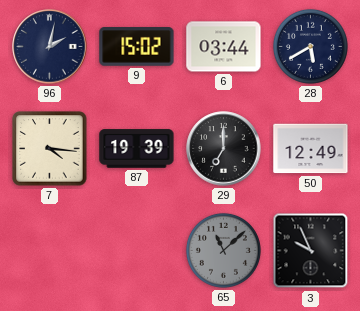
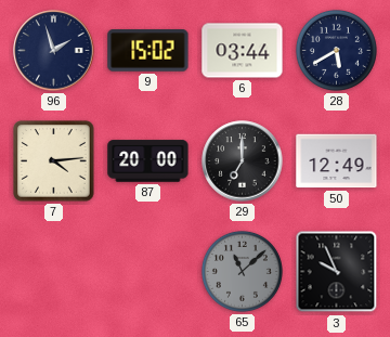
96: 2:02 -> 1:57 (54, 51)
7: 4:16 -> 4:14 (54, 161)
87: 19:39 -> 20:00 (148, 161)
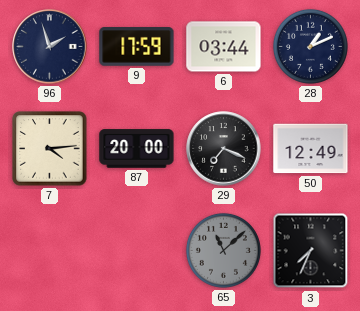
9: 15:02 -> 17:59 (137, 47)
28: 5:40 -> 1:11 (310, 46)
29: 7:00 -> 7:19 (224, 149)
3: 9:56 -> 7:34 (311, 251)
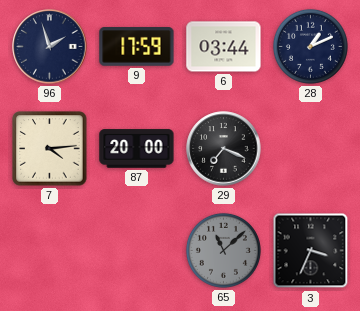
50: 12:49 -> none (311, 149)
3: 7:34 -> 3:34 (311, 251)
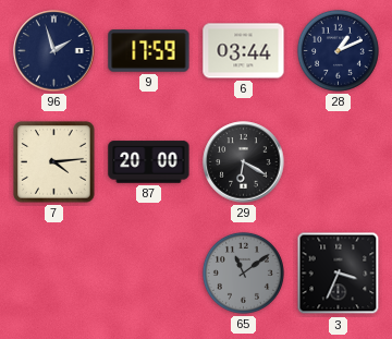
29: 7:19 -> 6:20 (244, 162)
65: 11:08 -> 11:09 (243, 273)
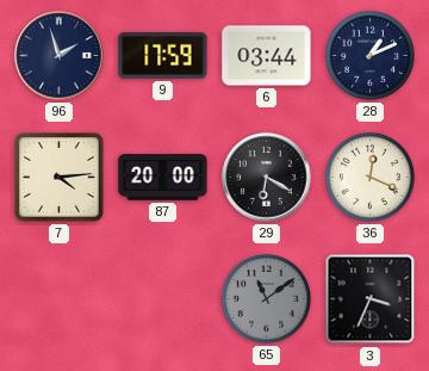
36: none -> 12:19 (369, 177)
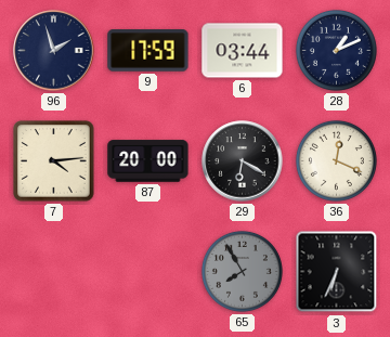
65: 11:09 -> 7:55 (242, 271)
3: 3:34 -> 6:34 (337, 272)
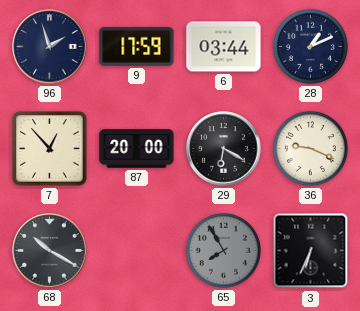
7: 4:14 -> 12:53 (50, 149)
36: 12:19 -> 9:19 (310, 148)
68: none -> 10:20 (50, 251)
